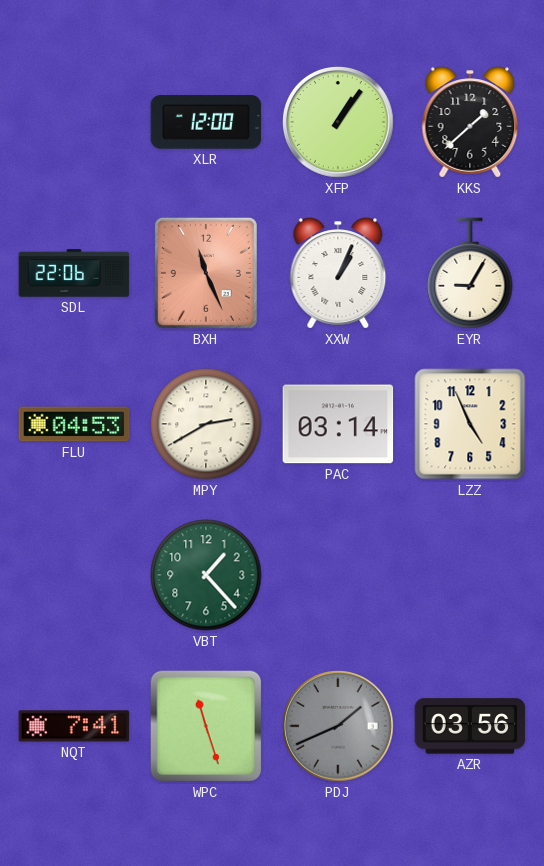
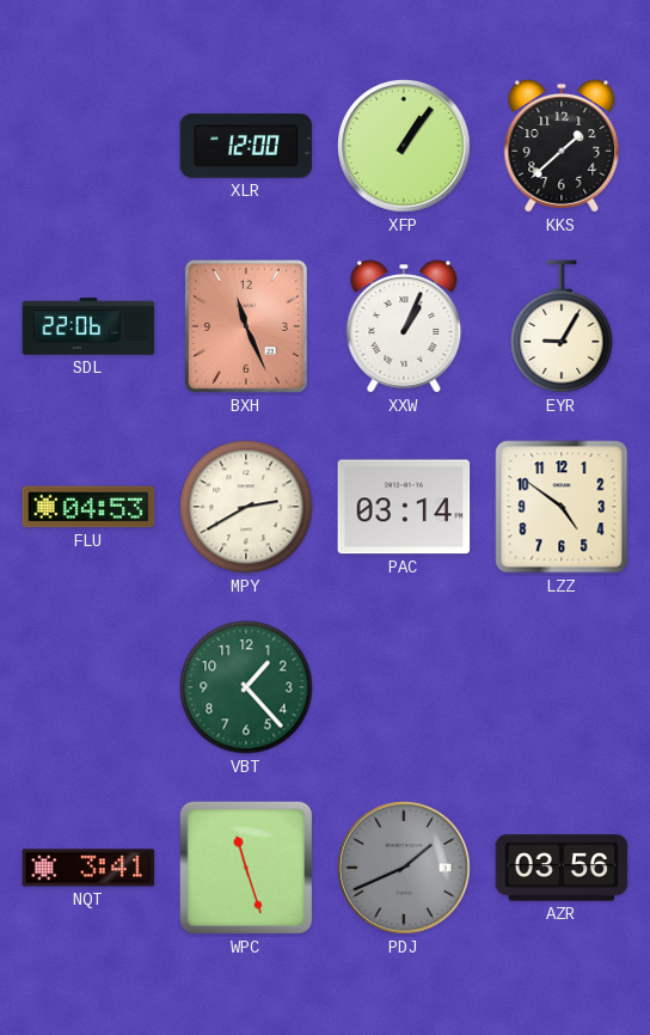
LZZ: 4:56 -> 4:51 (562, 507)
NQT: 7:41 -> 3:41 (88, 868)
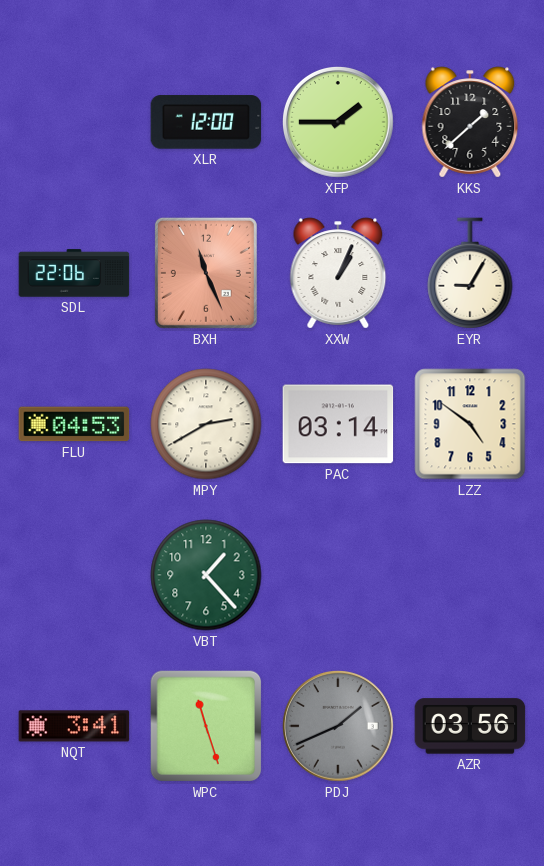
XFP: 1:06 -> 1:45 (339, 123)
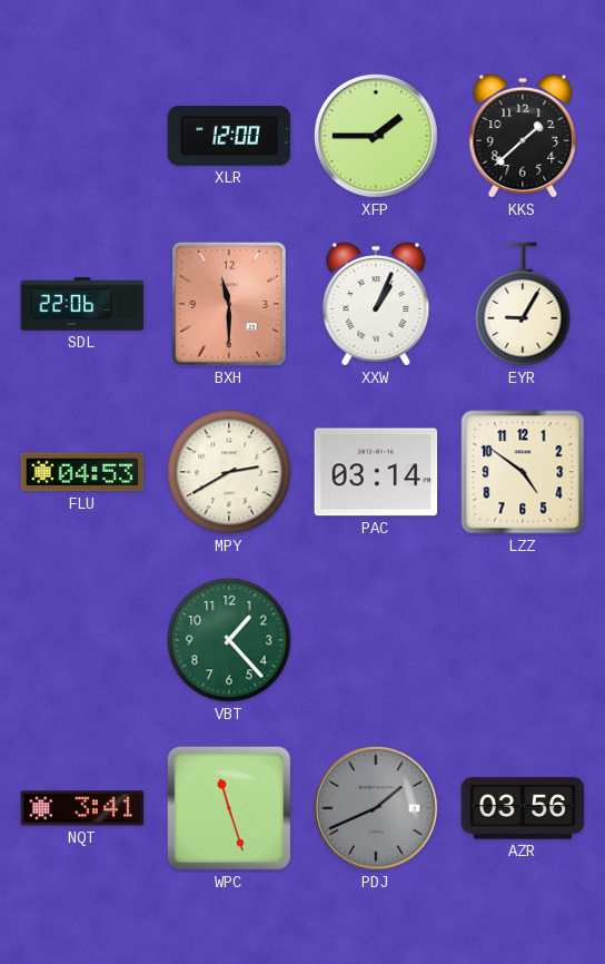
BXH: 11:26 -> 11:30 (229, 304)
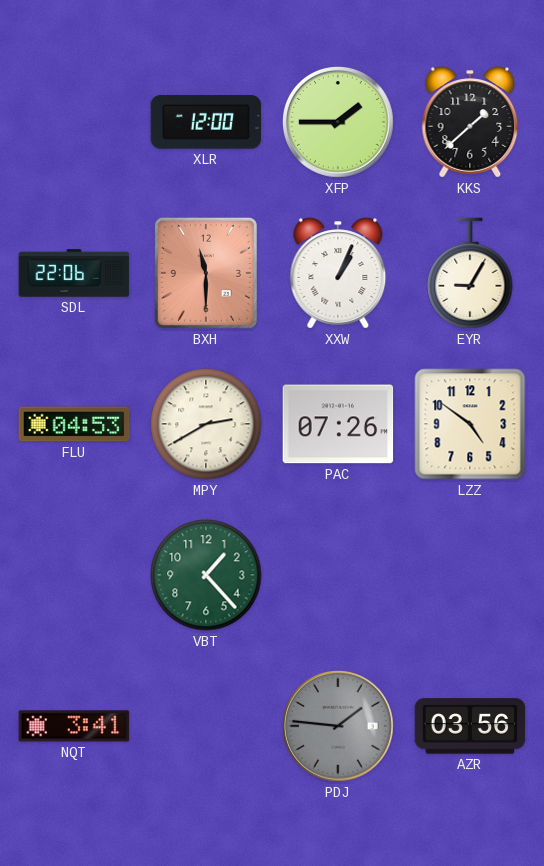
PAC: 03:14 -> 07:26 (338, 424)
WPC: 11:27 -> none (229, 808)
PDJ: 1:41 -> 1:46 (339, 727)
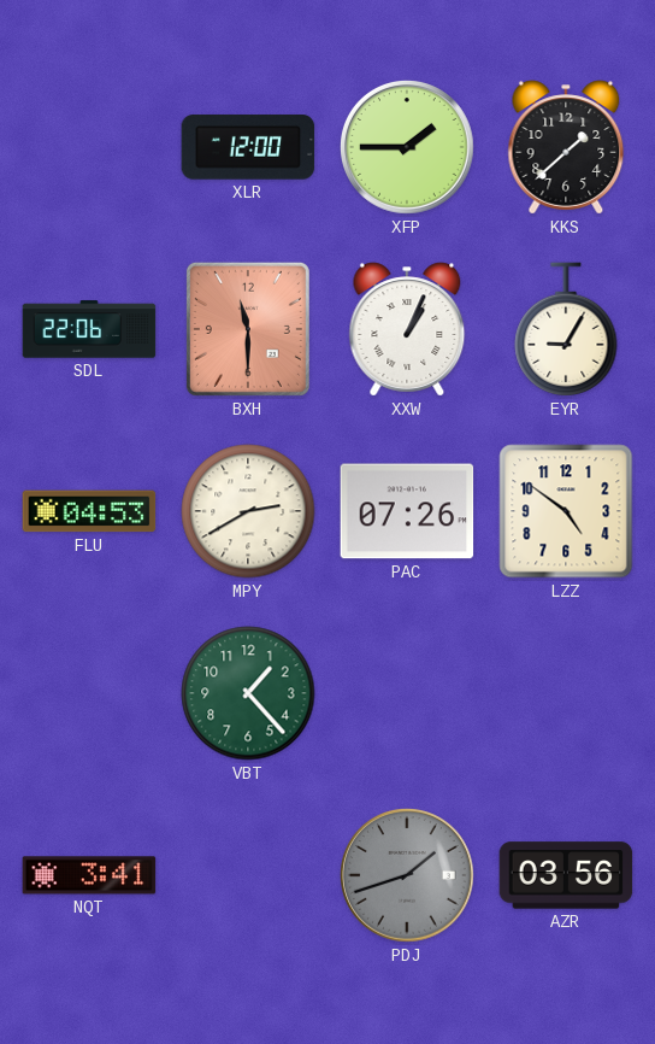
PDJ: 1:46 -> 1:42 (408, 876)
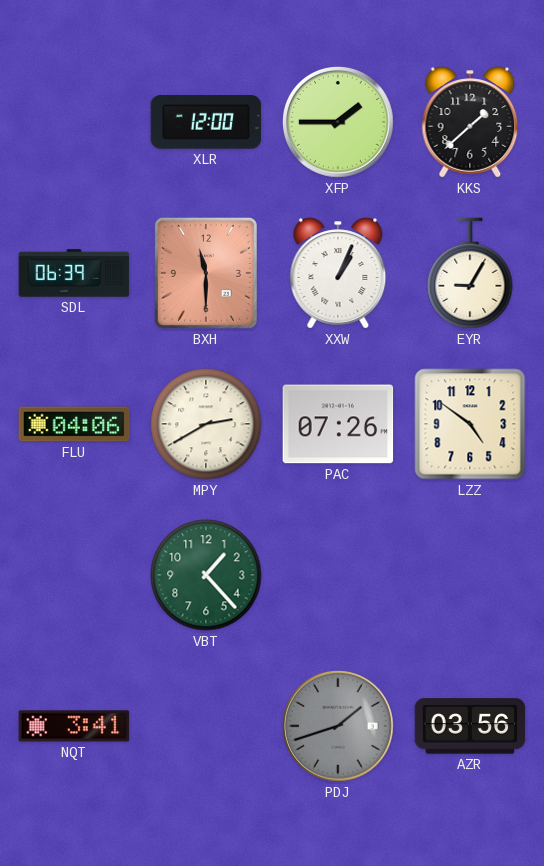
SDL: 22:06 -> 06:39 (74, 273)
FLU: 04:53 -> 04:06 (74, 424)
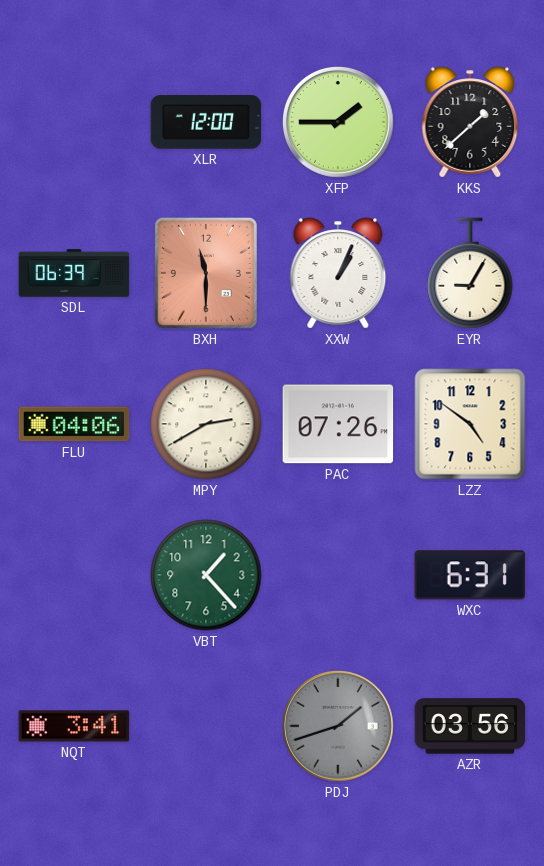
WXC: none -> 6:31 (470, 575)
